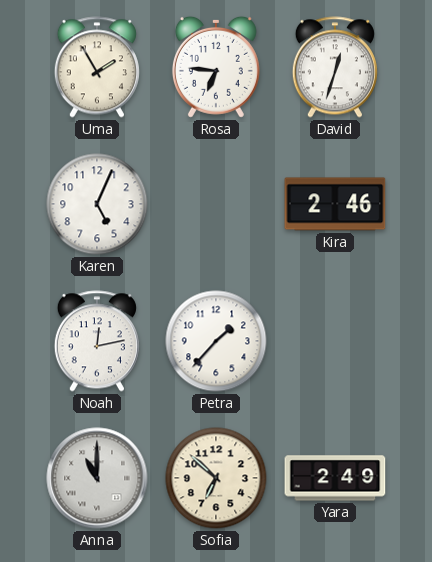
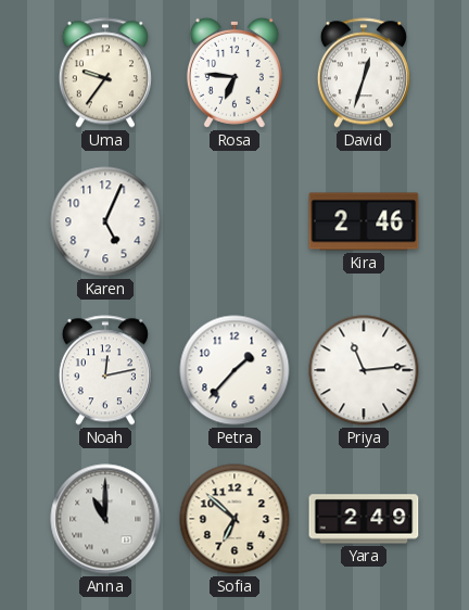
Uma: 1:55 -> 9:36 (105, 73)
Priya: none -> 11:14 (364, 370)
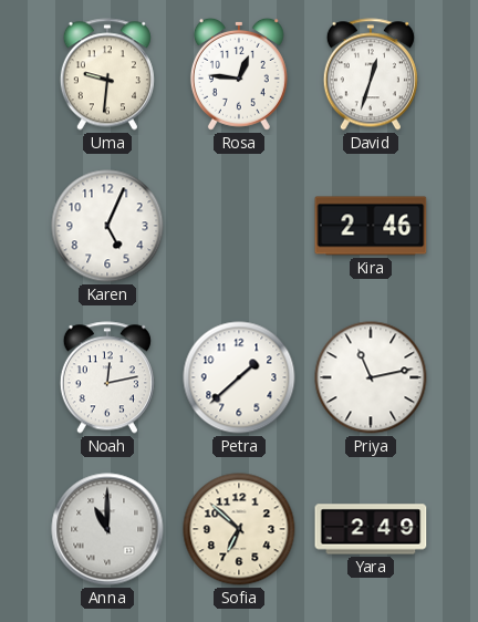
Uma: 9:36 -> 9:31 (107, 74)
Rosa: 6:46 -> 12:46 (239, 74)
Petra: 1:37 -> 1:38 (239, 377)
Priya: 11:14 -> 11:13 (371, 377)
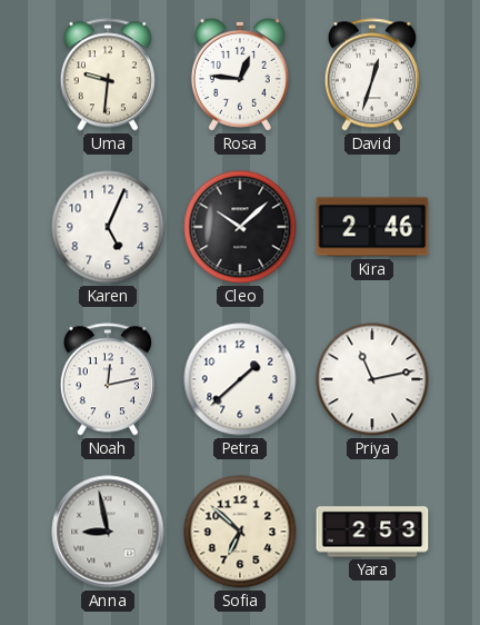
Cleo: none -> 10:08 (240, 227)
Anna: 11:00 -> 8:58 (108, 532)
Yara: 2:49 -> 2:53 (372, 532)
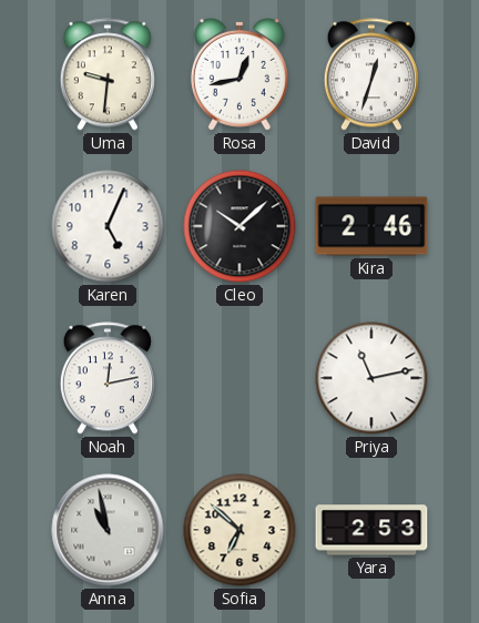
Rosa: 12:46 -> 12:43 (239, 74)
Petra: 1:38 -> none (240, 379)
Anna: 8:58 -> 10:58 (108, 530)
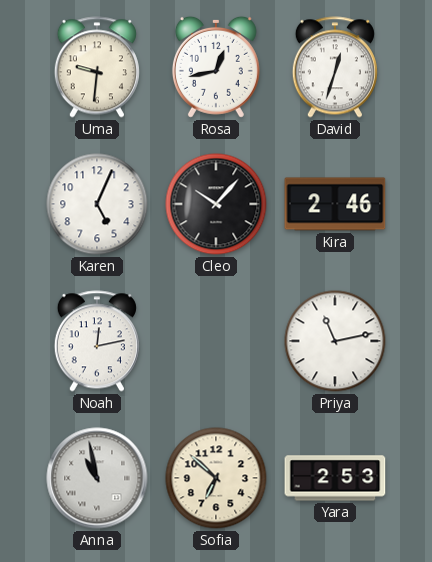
Cleo: 10:08 -> 10:07 (216, 204)
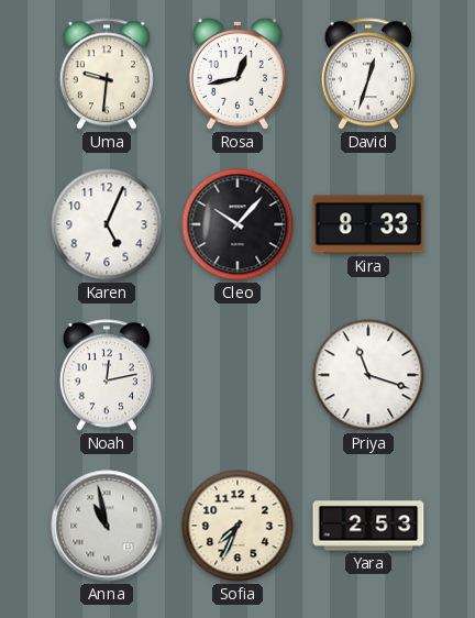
Kira: 2:46 -> 8:33 (368, 224)
Priya: 11:13 -> 11:18 (368, 375)
Sofia: 6:52 -> 7:34 (237, 526)
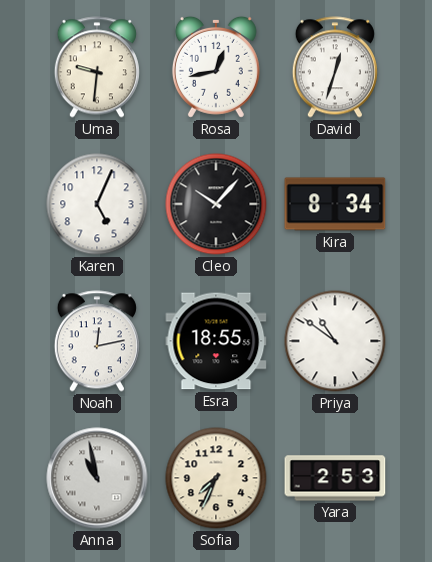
Kira: 8:33 -> 8:34 (335, 204)
Esra: none -> 18:55 (216, 341)
Priya: 11:18 -> 10:51 (335, 341)
